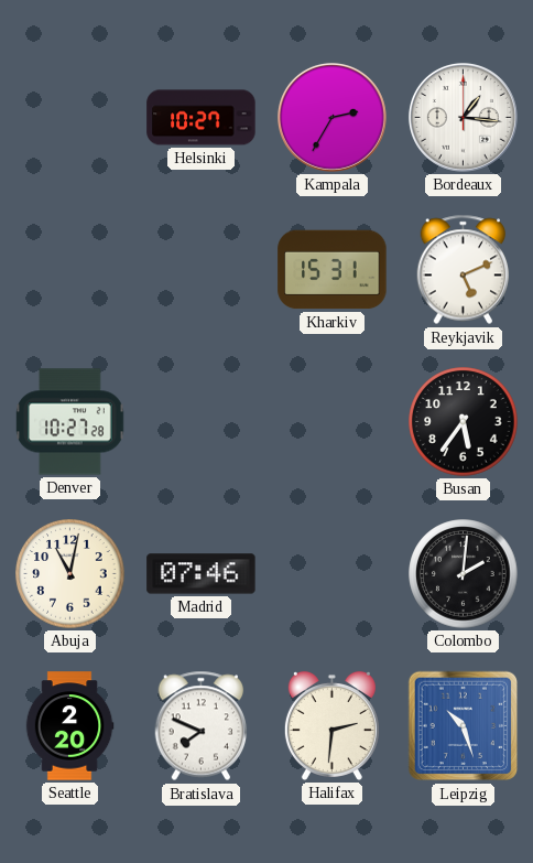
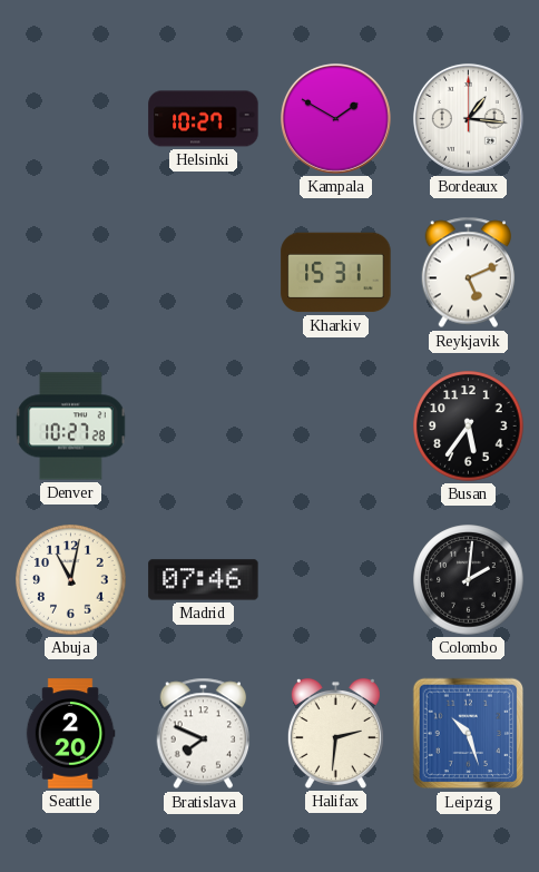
Kampala: 2:35 -> 1:50 (335, 118)
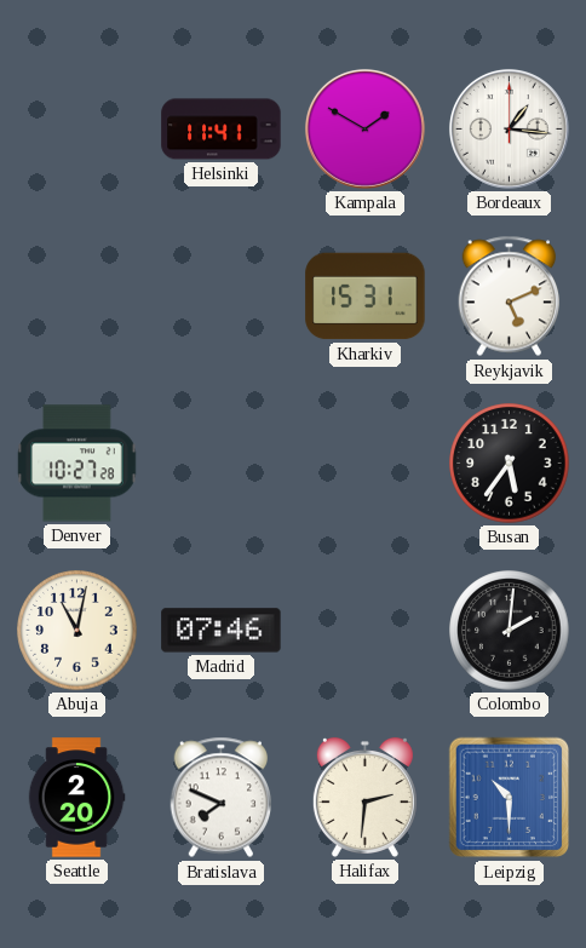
Helsinki: 10:27 -> 11:41 (222, 130)
Leipzig: 10:27 -> 10:30 (510, 798)
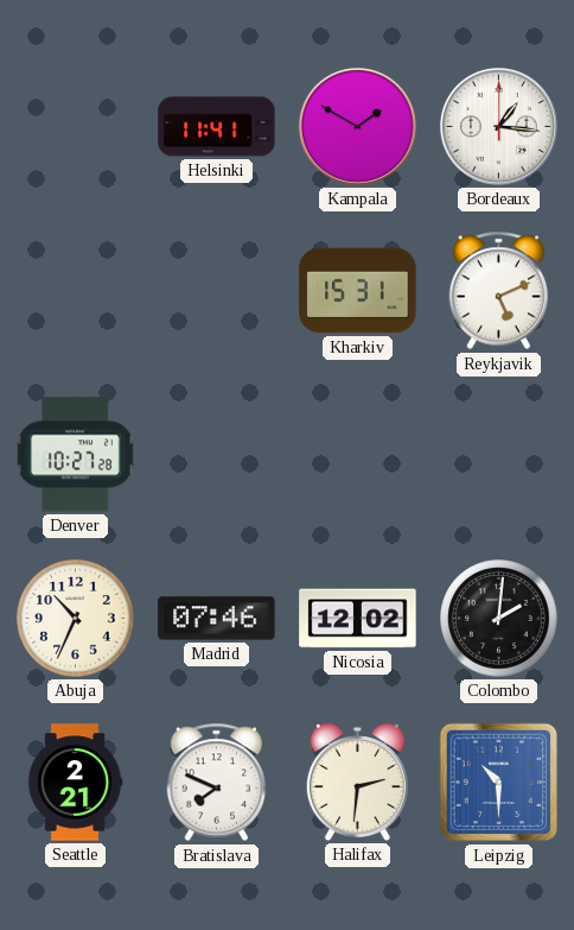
Busan: 5:36 -> none (510, 464)
Abuja: 11:02 -> 10:34 (76, 619)
Nicosia: none -> 12:02 (358, 619)
Seattle: 2:20 -> 2:21 (75, 783)
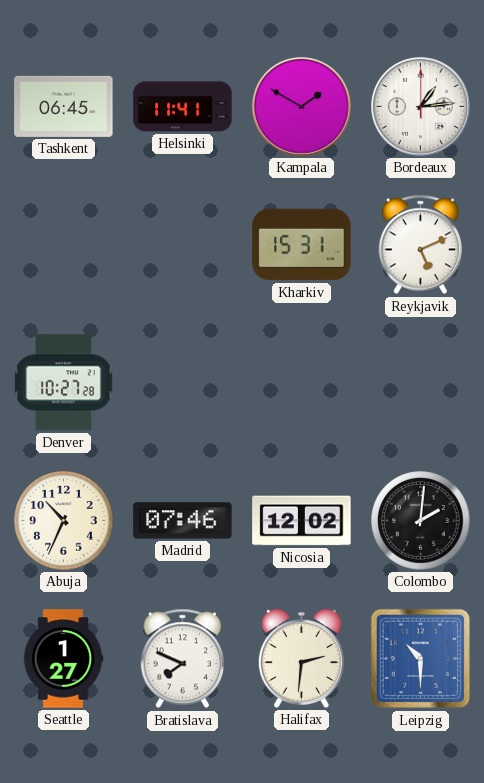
Tashkent: none -> 06:45 (64, 106)
Bordeaux: 1:16 -> 1:14 (420, 106)
Seattle: 2:21 -> 1:27 (63, 659)
